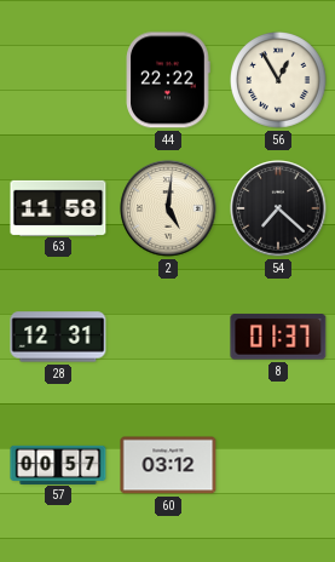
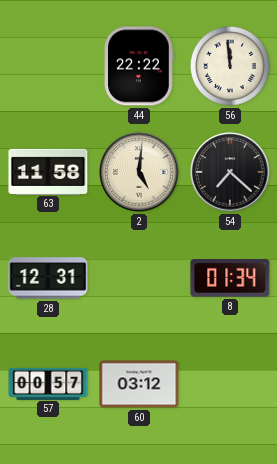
56: 12:55 -> 11:59 (231, 67)
8: 01:37 -> 01:34 (230, 278)
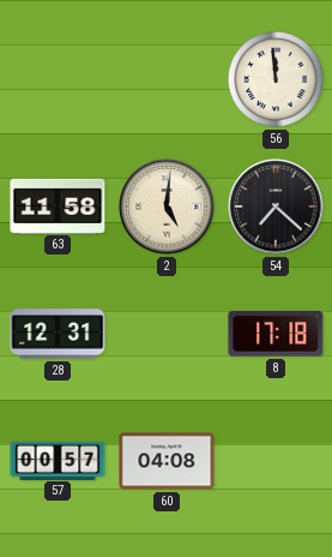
44: 22:22 -> none (139, 66)
8: 01:34 -> 17:18 (276, 334)
60: 03:12 -> 04:08 (167, 461)
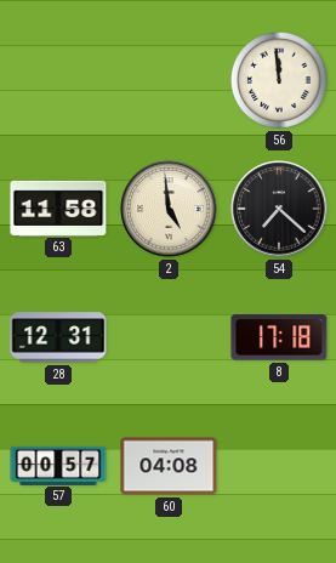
2: 5:01 -> 4:59 (169, 209)
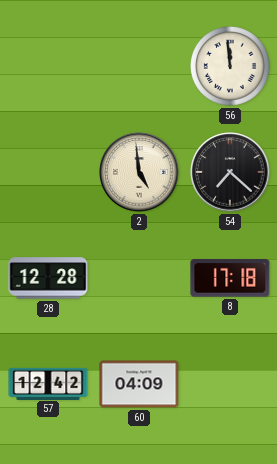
63: 11:58 -> none (58, 207)
28: 12:31 -> 12:28 (48, 278)
57: 00:57 -> 12:42 (48, 383)
60: 04:08 -> 04:09 (139, 384)
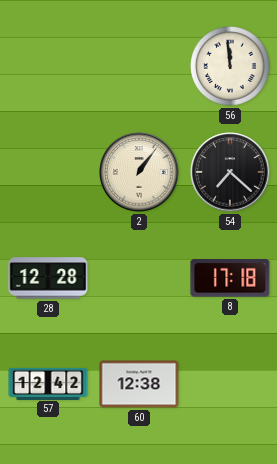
2: 4:59 -> 1:06 (139, 172)
60: 04:09 -> 12:38 (139, 384)
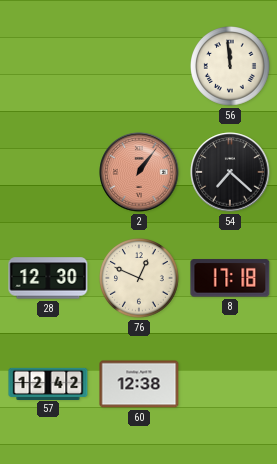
2 dial: cream -> salmon (139, 172)
28: 12:28 -> 12:30 (48, 278)
76: none -> 12:49 (140, 279)
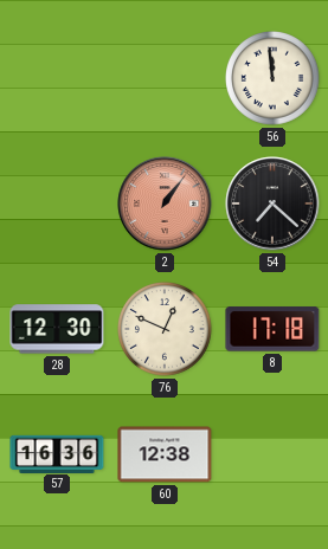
57: 12:42 -> 16:36 (57, 453)
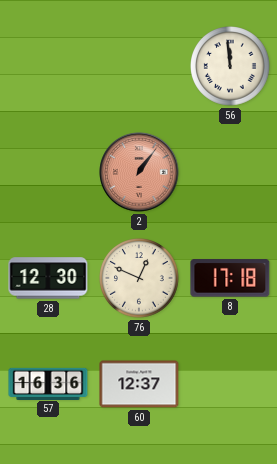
54: 7:22 -> none (272, 204)
60: 12:38 -> 12:37 (139, 384)
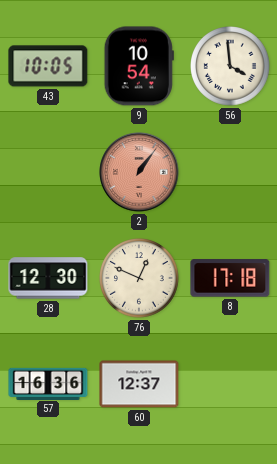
43: none -> 10:05 (48, 66)
9: none -> 10:54 (139, 66)
56: 11:59 -> 3:59 (231, 67)
